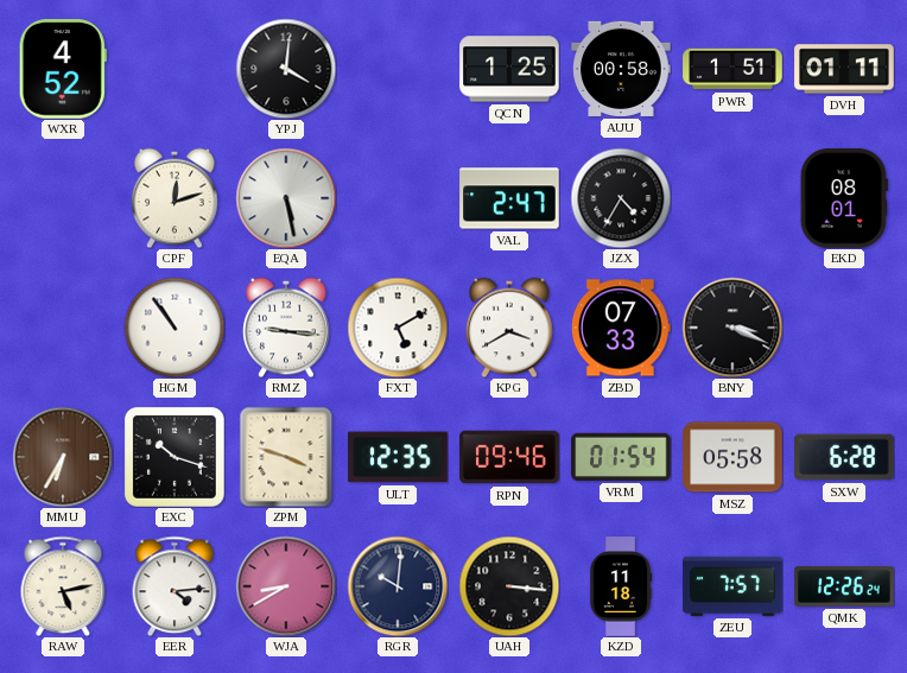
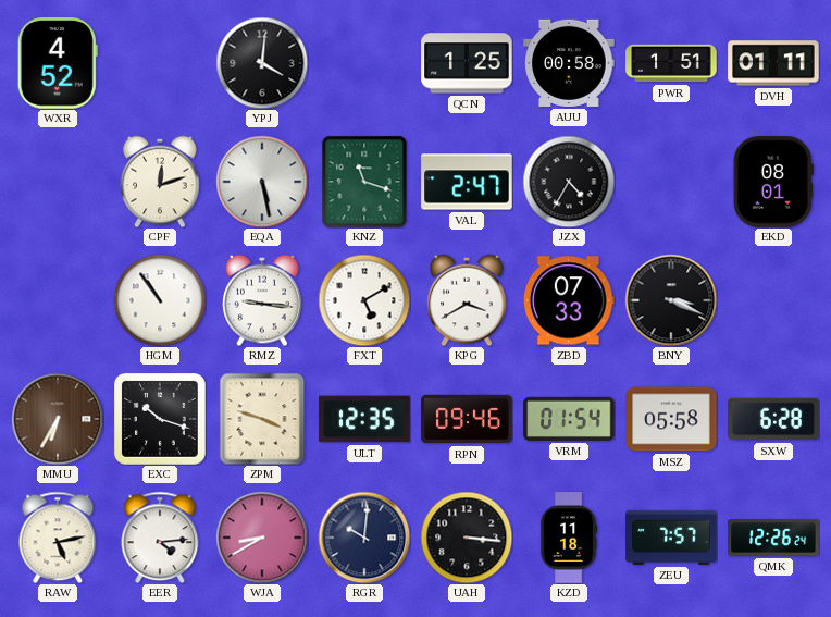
KNZ: none -> 11:18 (364, 182)
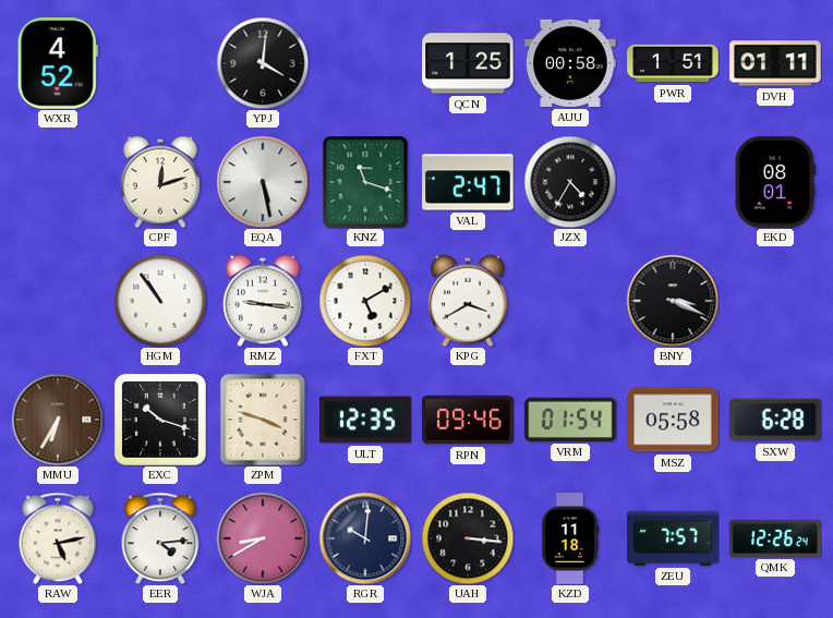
ZBD: 07:33 -> none (569, 300)
